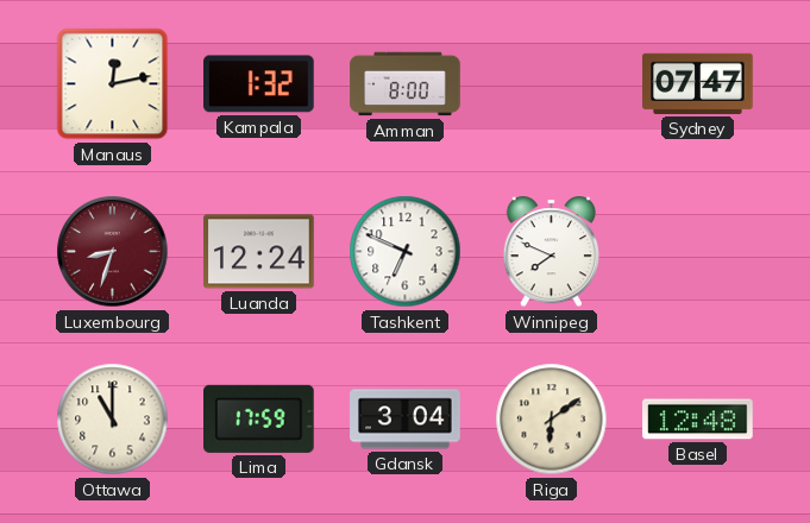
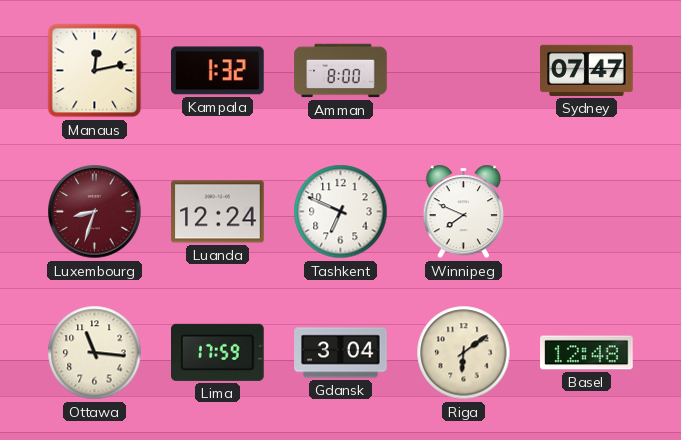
Ottawa: 11:00 -> 11:16 (95, 353)
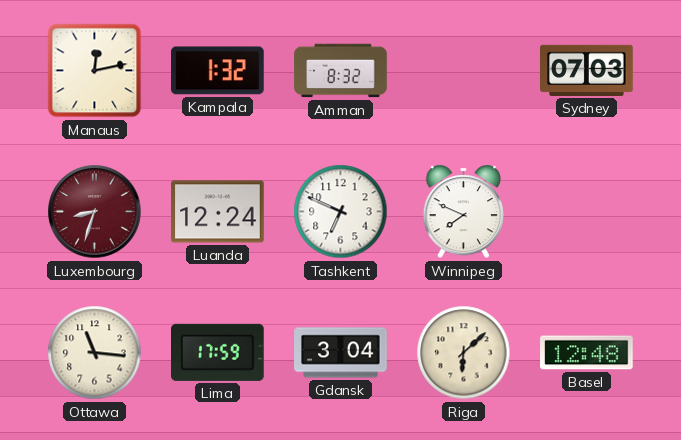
Amman: 8:00 -> 8:32 (341, 71)
Sydney: 07:47 -> 07:03 (587, 70)
Riga: 6:09 -> 6:08 (464, 353)
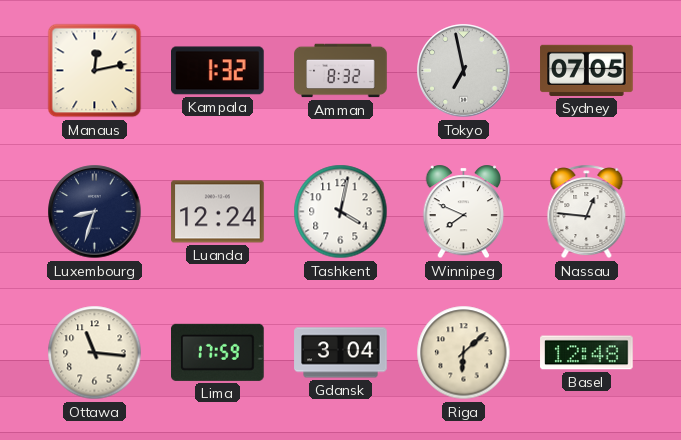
Tokyo: none -> 6:58 (464, 71)
Sydney: 07:03 -> 07:05 (587, 70)
Luxembourg dial: burgundy -> navy (95, 212)
Tashkent: 6:49 -> 4:02 (341, 212)
Nassau: none -> 12:46 (587, 212)
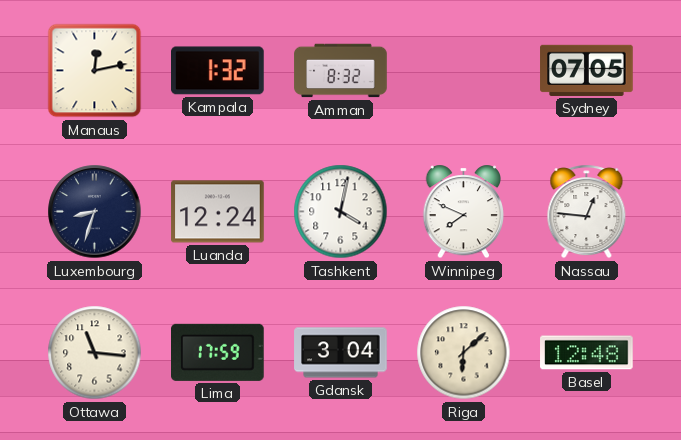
Tokyo: 6:58 -> none (464, 71)
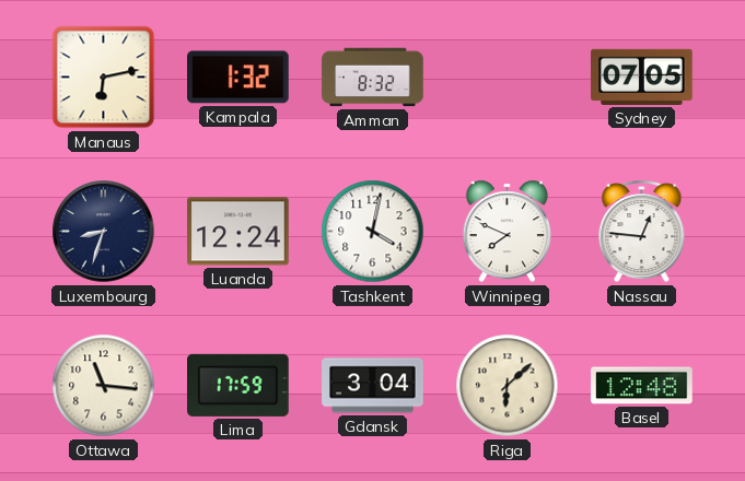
Manaus: 12:13 -> 6:13 (104, 78)
